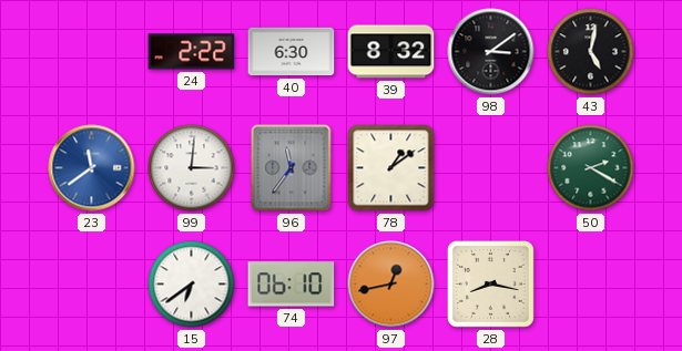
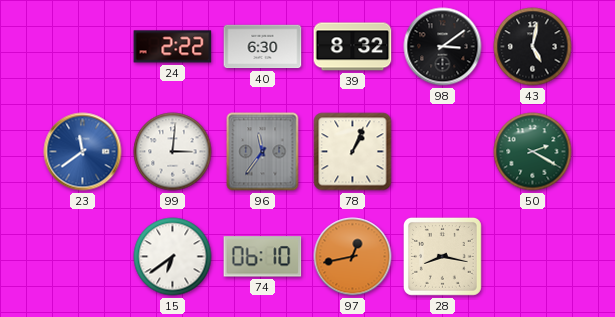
78: 1:09 -> 1:04 (353, 152)
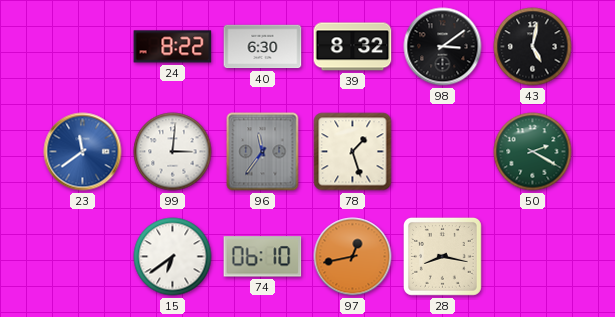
24: 2:22 -> 8:22 (173, 47)
78: 1:04 -> 1:27 (353, 152)
